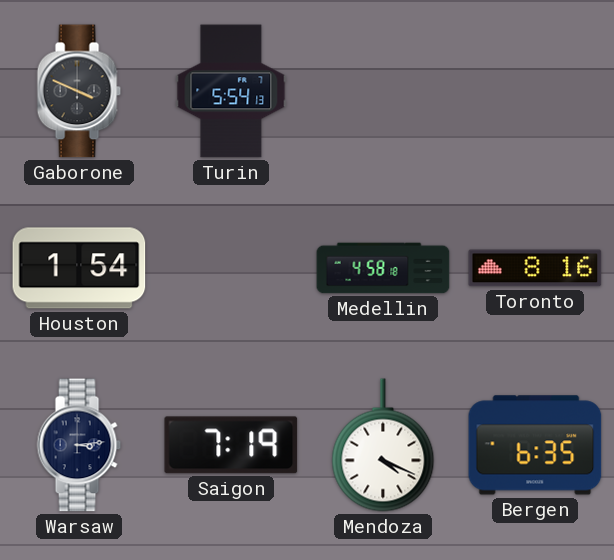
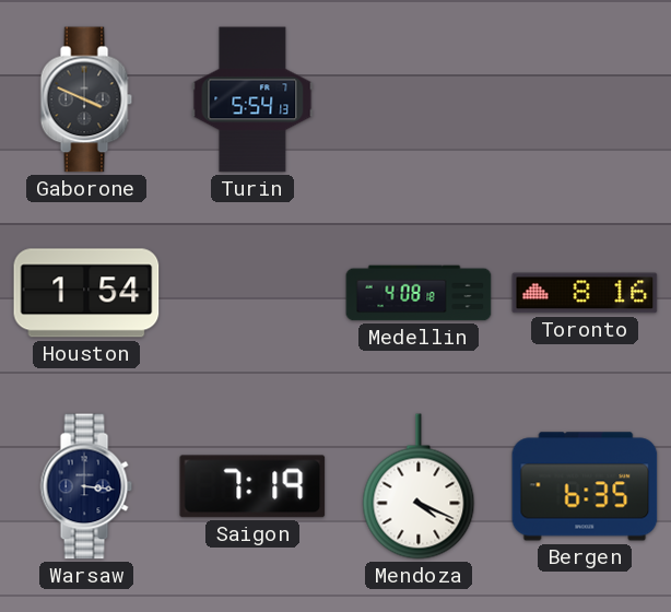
Medellin: 4:58 -> 4:08 (419, 293)
Warsaw: 3:14 -> 3:16 (86, 486)
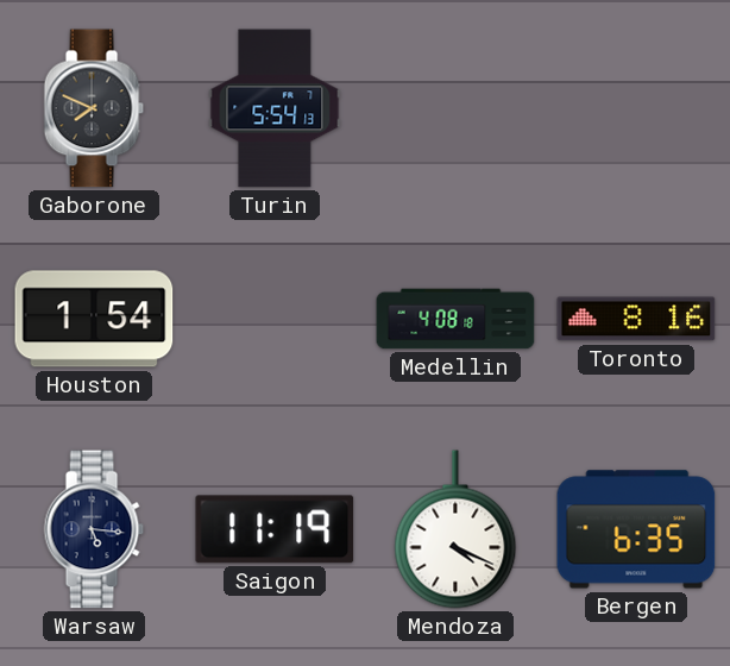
Gaborone: 3:49 -> 7:49 (94, 108)
Warsaw: 3:16 -> 5:16 (94, 529)
Saigon: 7:19 -> 11:19 (275, 529)
